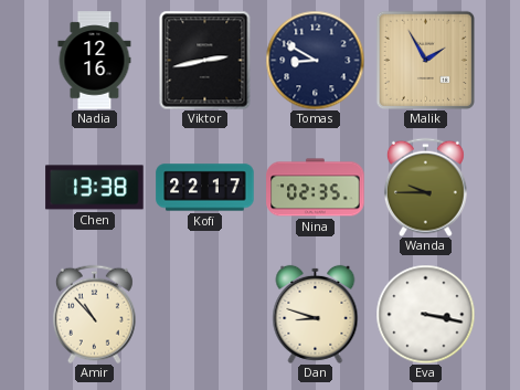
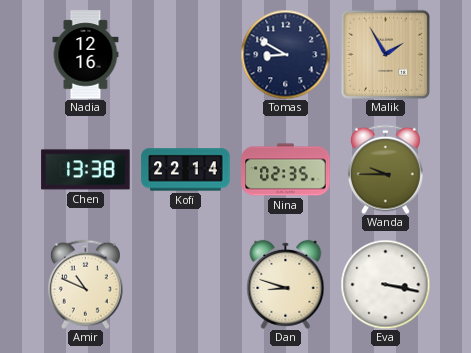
Viktor: 2:43 -> none (205, 60)
Kofi: 22:17 -> 22:14 (186, 170)
Amir: 10:53 -> 10:49 (85, 284)
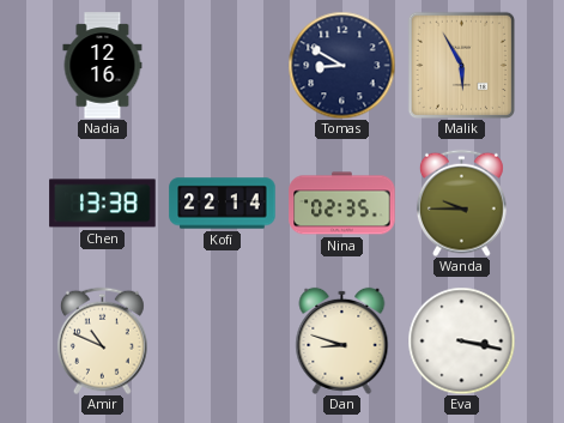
Malik: 1:55 -> 5:55 (461, 65)
